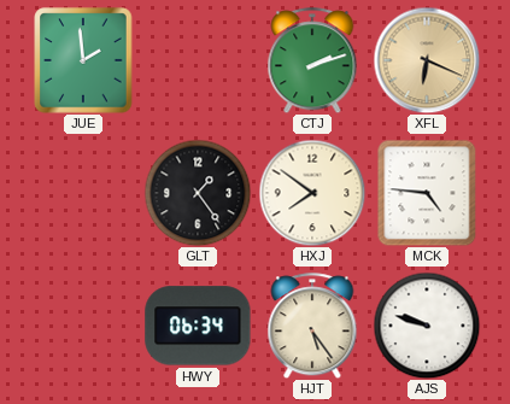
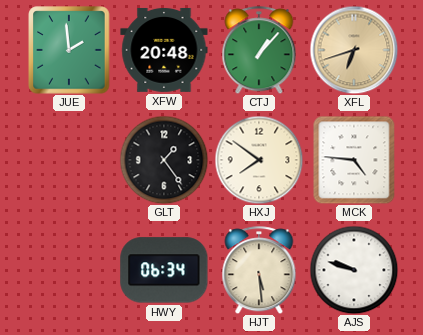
XFW: none -> 20:48 (164, 50)
CTJ: 2:12 -> 1:07 (259, 50)
XFL: 6:19 -> 6:42 (354, 50)
HJT: 5:24 -> 5:29 (259, 270)
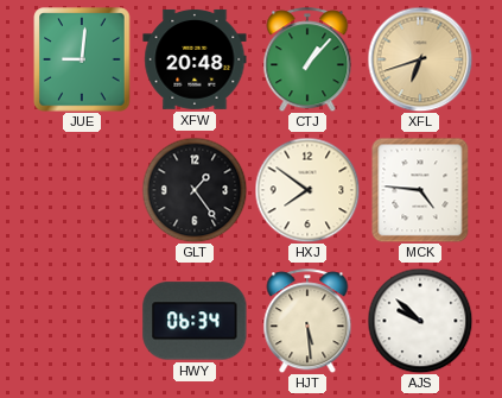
JUE: 1:59 -> 9:01 (82, 59)
AJS: 9:48 -> 9:52 (420, 321)
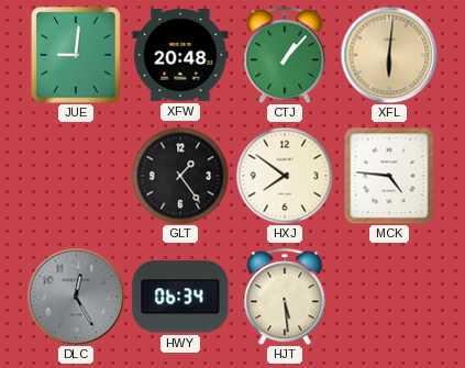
XFL: 6:42 -> 6:01 (389, 55)
DLC: none -> 12:25 (76, 297)
AJS: 9:52 -> none (420, 321)
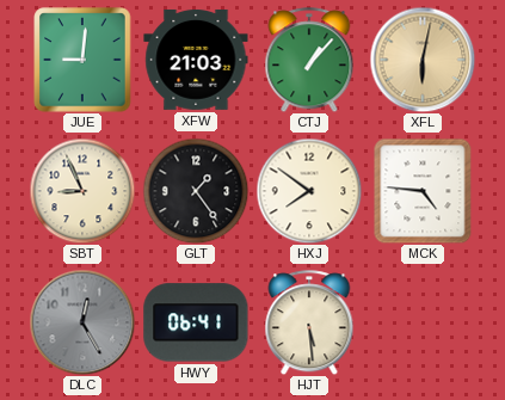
XFW: 20:48 -> 21:03 (196, 60)
XFL: 6:01 -> 6:02 (423, 60)
SBT: none -> 8:56 (82, 191)
HWY: 06:34 -> 06:41 (196, 322)
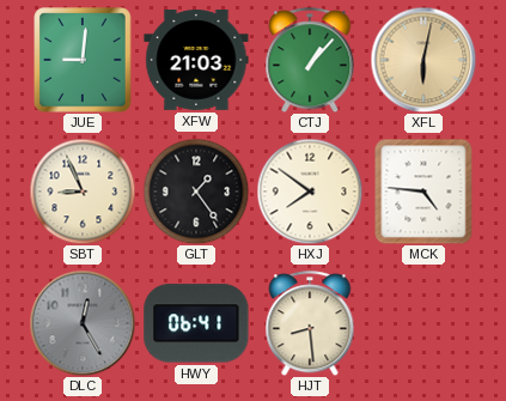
HJT: 5:29 -> 8:29 (310, 323)
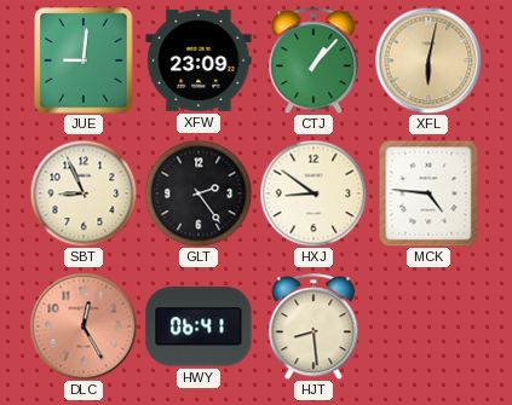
XFW: 21:03 -> 23:09 (199, 60)
GLT: 1:24 -> 2:24 (199, 193)
HXJ: 7:51 -> 8:51 (313, 193)
DLC dial: grey -> salmon (84, 326)
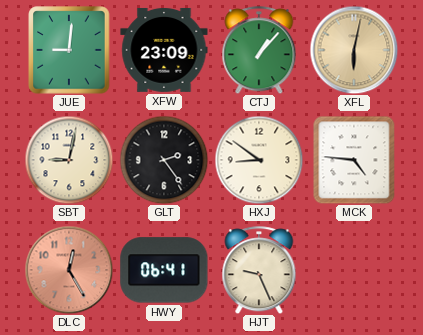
SBT: 8:56 -> 9:02 (69, 160)
HJT: 8:29 -> 9:26 (259, 270)
